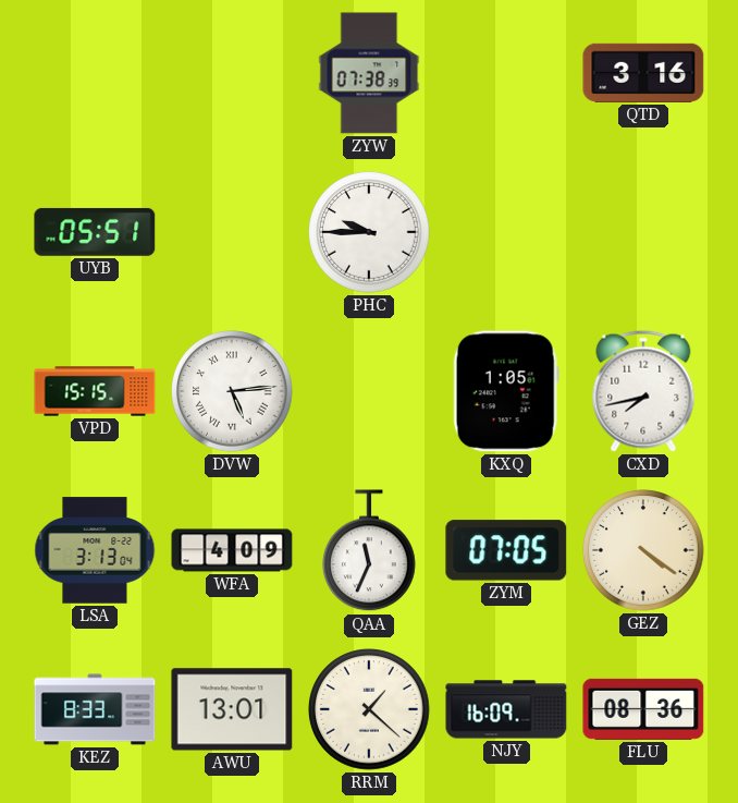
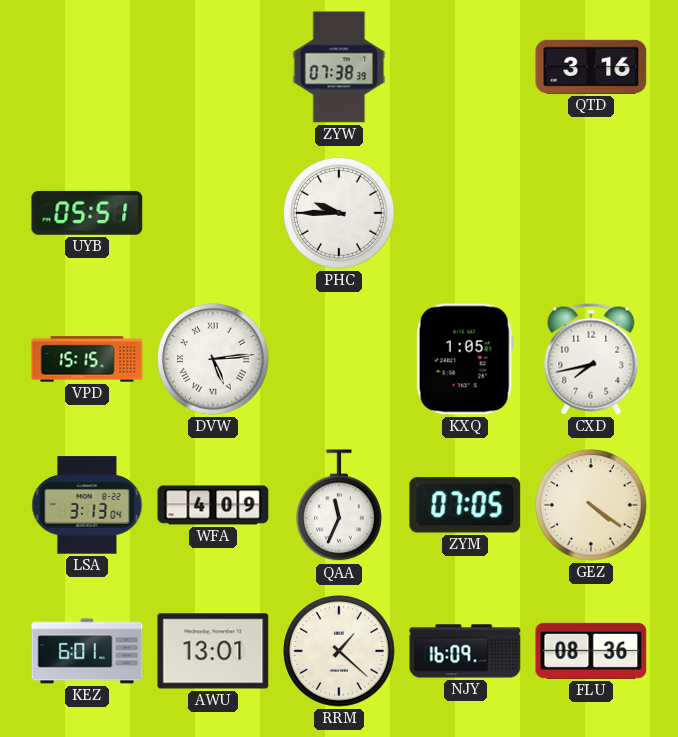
KEZ: 8:33 -> 6:01 (87, 651)
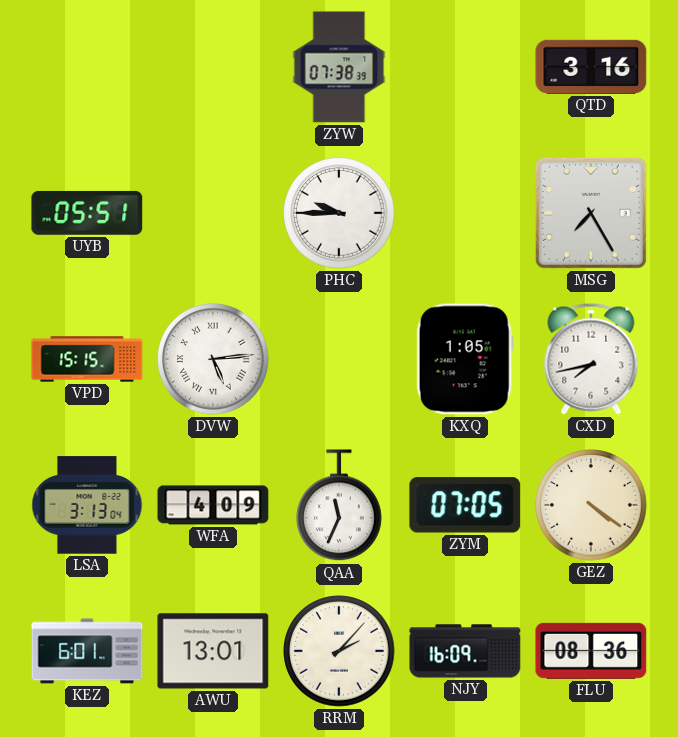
MSG: none -> 7:25 (591, 213)
RRM: 1:22 -> 2:07 (339, 651)
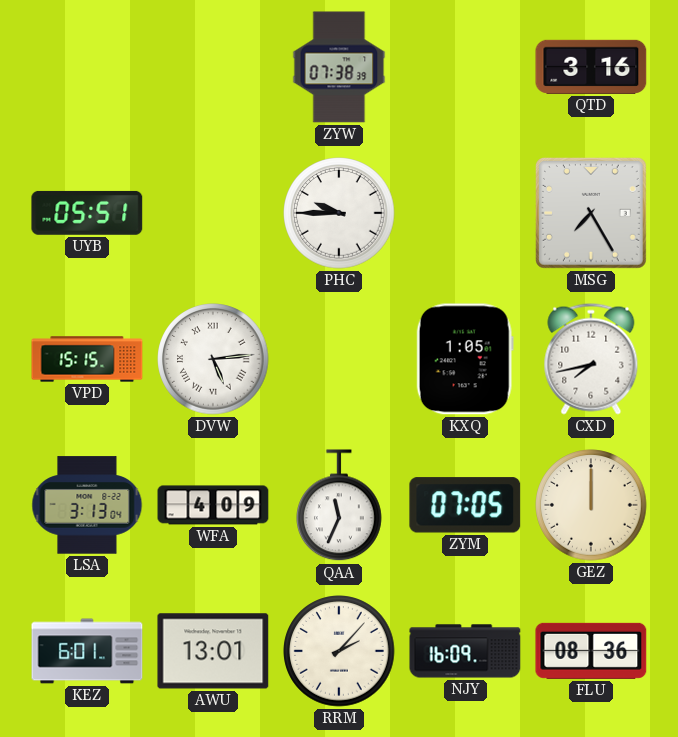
GEZ: 4:21 -> 12:00 (591, 505)
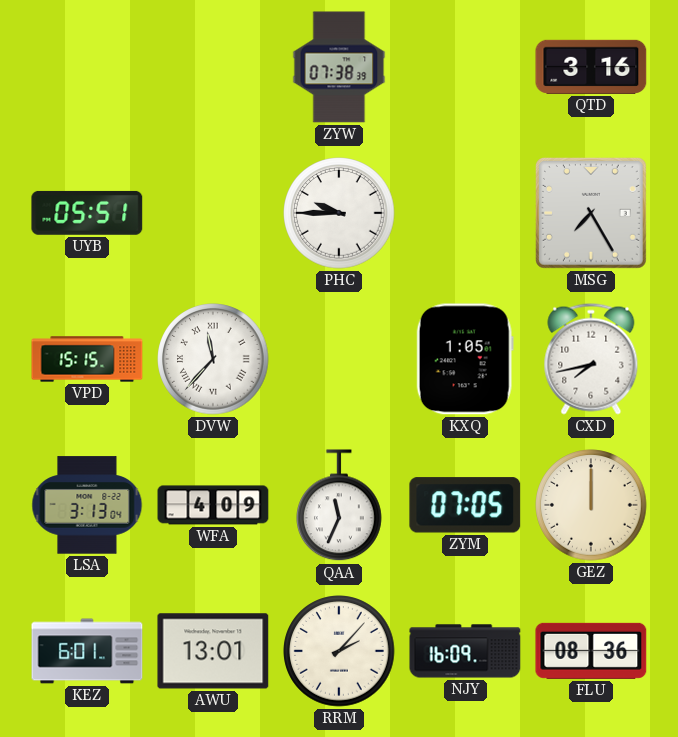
DVW: 5:14 -> 11:37 (213, 359)
